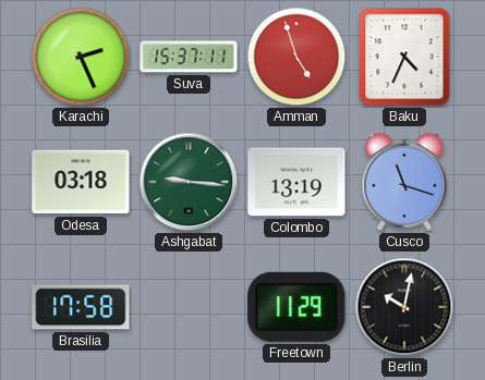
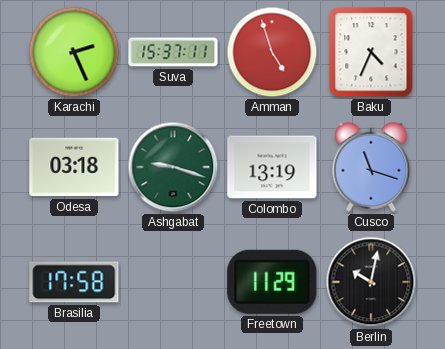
Ashgabat: 9:16 -> 9:18 (173, 167)
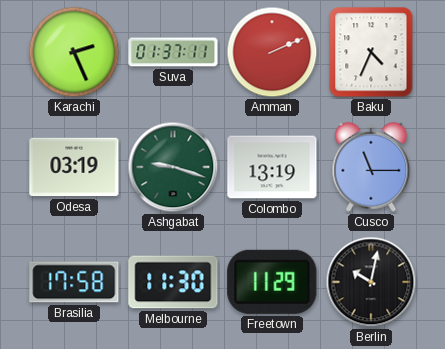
Suva: 15:37 -> 01:37 (173, 52)
Amman: 4:57 -> 2:11 (272, 52)
Odesa: 03:18 -> 03:19 (74, 167)
Cusco: 11:18 -> 11:15 (371, 167)
Melbourne: none -> 11:30 (173, 282)
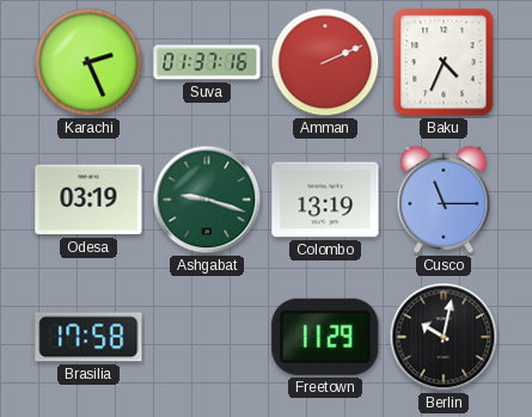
Suva: 01:37:11 -> 01:37:16 (207, 62)
Melbourne: 11:30 -> none (173, 282)
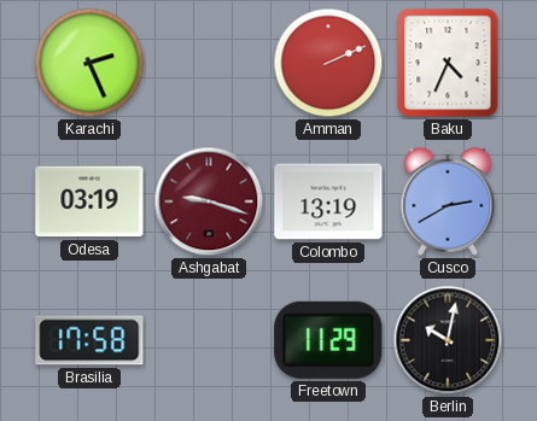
Suva: 01:37 -> none (207, 62)
Ashgabat dial: green -> burgundy (209, 201)
Cusco: 11:15 -> 2:40 (448, 201)
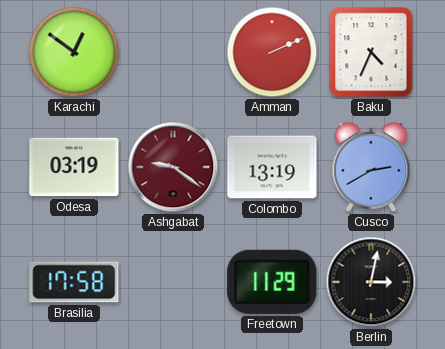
Karachi: 2:26 -> 12:51 (74, 52)
Ashgabat: 9:18 -> 9:21 (173, 167)
Berlin: 10:02 -> 3:02 (371, 282)
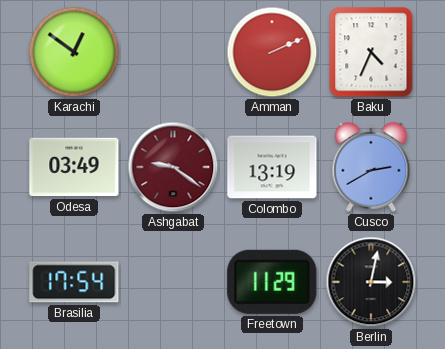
Odesa: 03:19 -> 03:49 (74, 167)
Brasilia: 17:58 -> 17:54 (74, 282)
